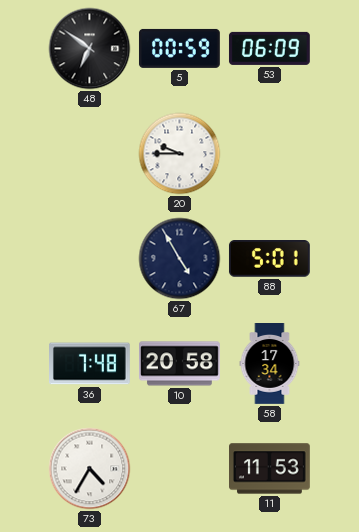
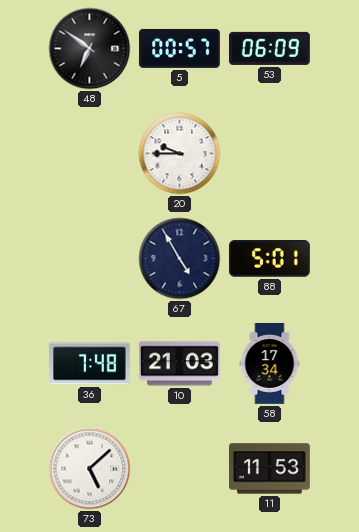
5: 00:59 -> 00:57 (179, 48)
10: 20:58 -> 21:03 (180, 364)
73: 4:35 -> 5:08 (90, 469)
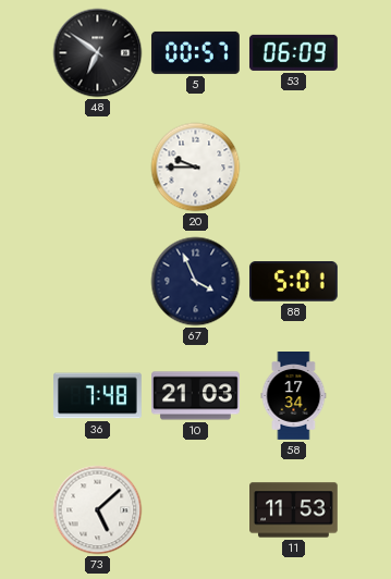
67: 4:55 -> 3:56 (196, 282)
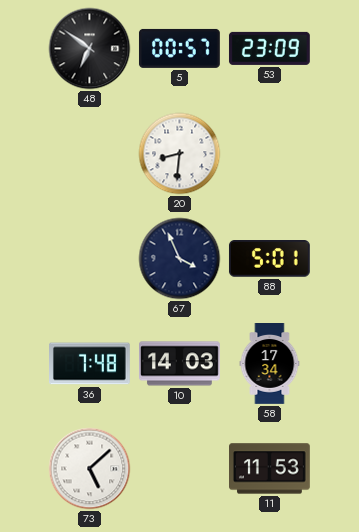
53: 06:09 -> 23:09 (269, 48)
20: 9:45 -> 8:31 (180, 154)
10: 21:03 -> 14:03 (180, 364)
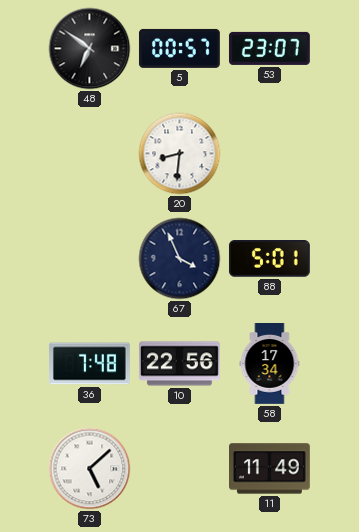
53: 23:09 -> 23:07 (269, 48)
10: 14:03 -> 22:56 (180, 364)
11: 11:53 -> 11:49 (270, 469)
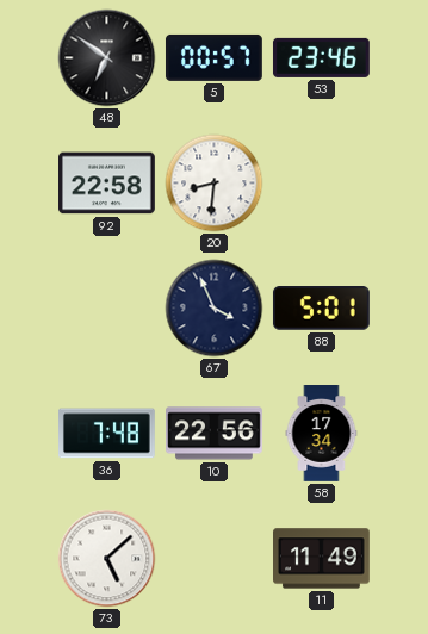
53: 23:07 -> 23:46 (321, 57)
92: none -> 22:58 (107, 184)
